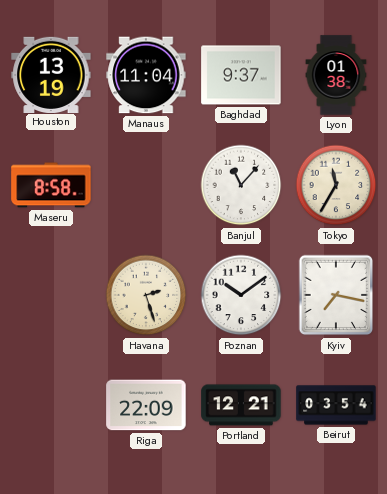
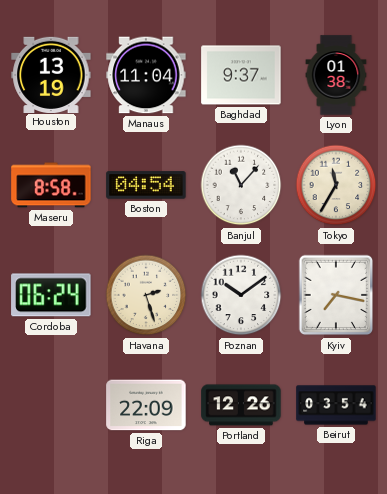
Boston: none -> 04:54 (146, 185)
Cordoba: none -> 06:24 (51, 295)
Portland: 12:21 -> 12:26 (241, 405)
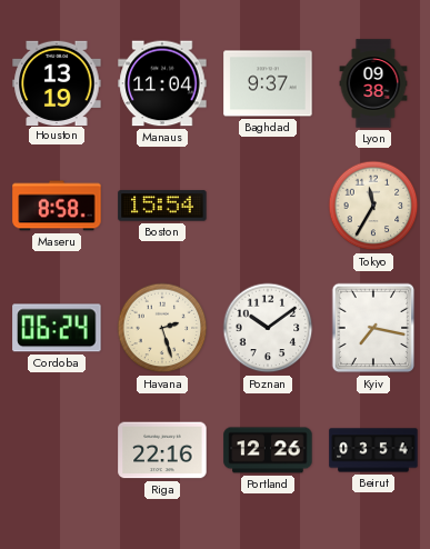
Lyon: 01:38 -> 09:38 (373, 83)
Boston: 04:54 -> 15:54 (162, 206)
Banjul: 11:07 -> none (241, 185)
Riga: 22:09 -> 22:16 (162, 450)
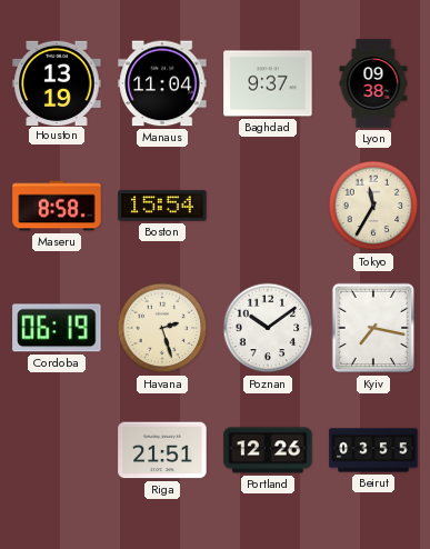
Cordoba: 06:24 -> 06:19 (57, 328)
Riga: 22:16 -> 21:51 (162, 450)
Beirut: 03:54 -> 03:55 (373, 450)
